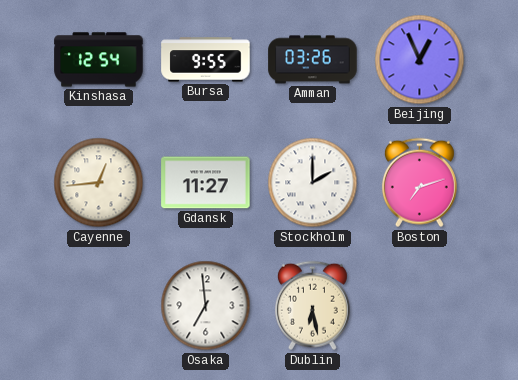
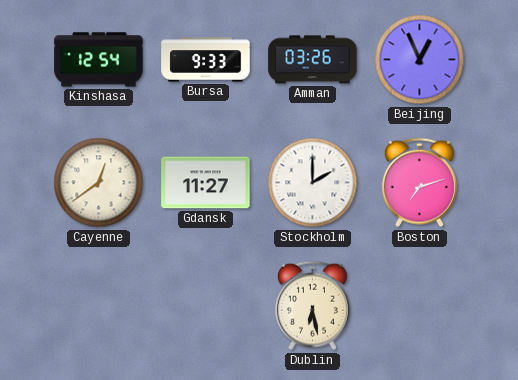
Bursa: 9:55 -> 9:33 (206, 60)
Cayenne: 12:44 -> 12:39 (99, 183)
Osaka: 6:59 -> none (206, 306)
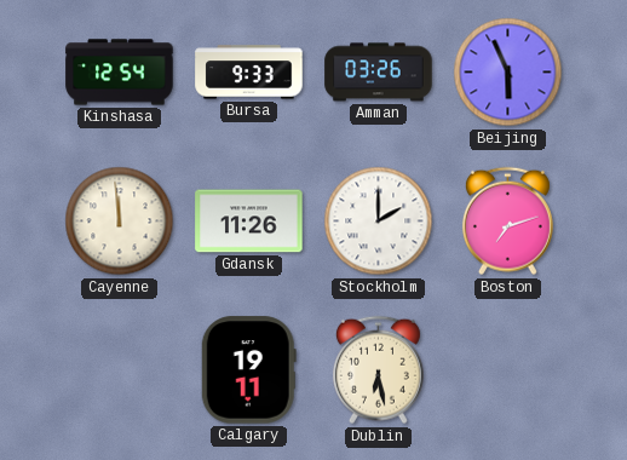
Beijing: 12:56 -> 5:56 (508, 73)
Cayenne: 12:39 -> 11:59 (120, 222)
Gdansk: 11:27 -> 11:26 (249, 222)
Calgary: none -> 19:11 (248, 370)
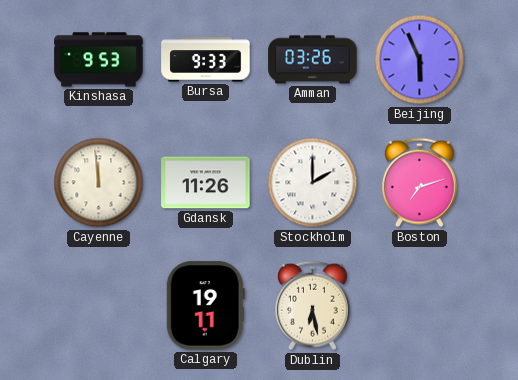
Kinshasa: 12:54 -> 9:53 (99, 60)
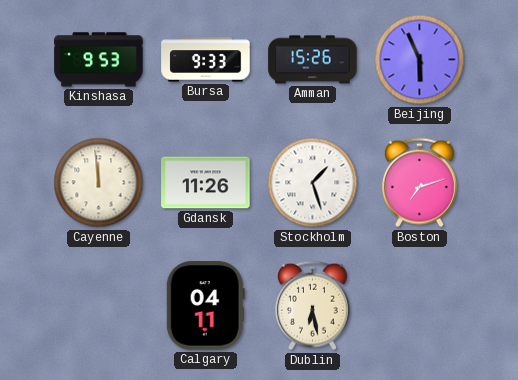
Amman: 03:26 -> 15:26 (313, 60)
Stockholm: 2:00 -> 1:27 (313, 183)
Calgary: 19:11 -> 04:11 (205, 306)
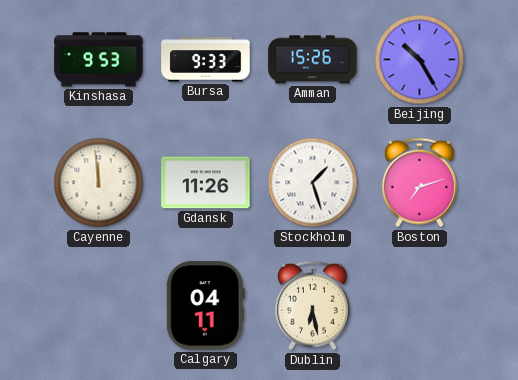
Beijing: 5:56 -> 10:25 (420, 60)
